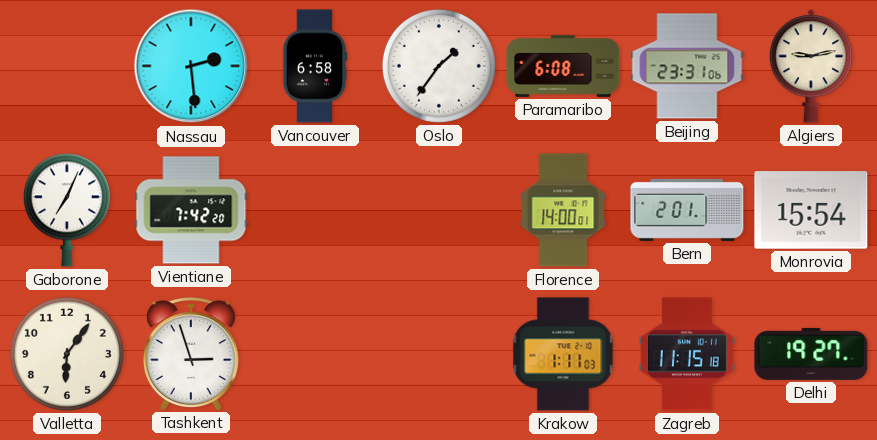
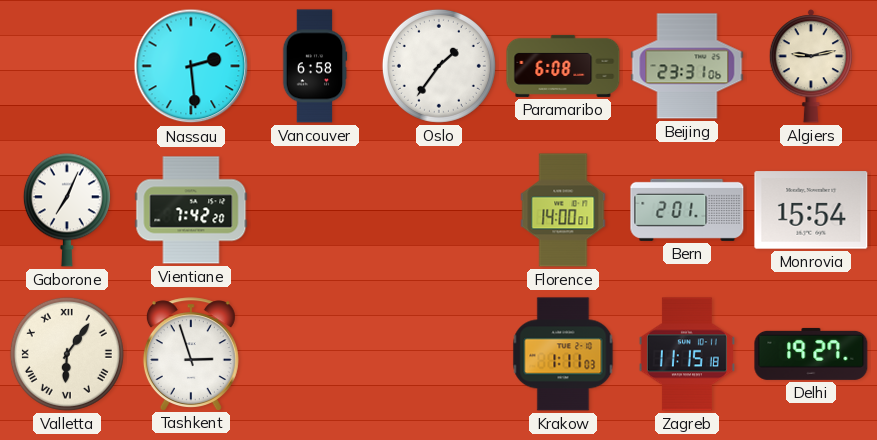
Valletta numerals: Arabic -> Roman (67, 354)
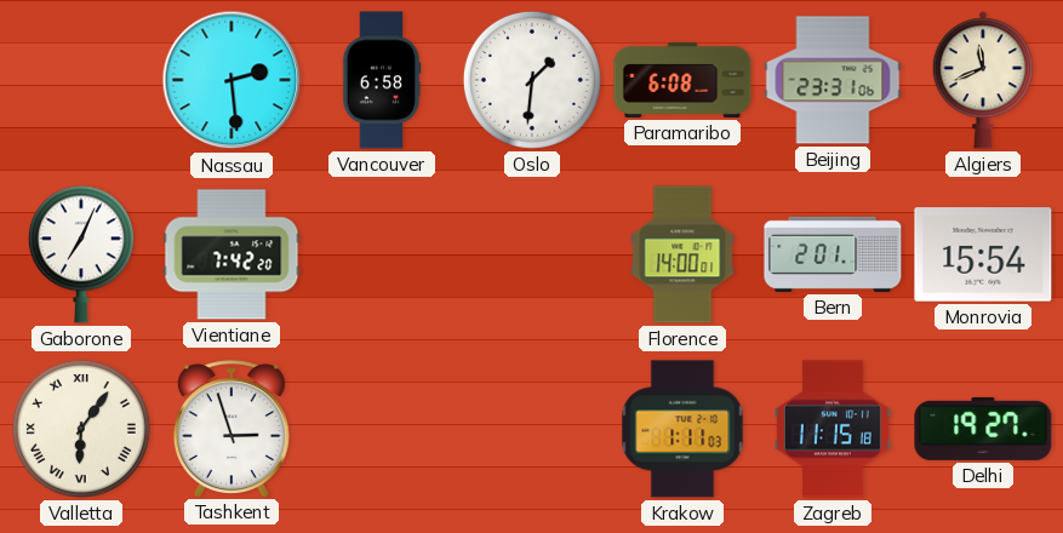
Oslo: 1:36 -> 1:31 (532, 80)
Algiers: 9:13 -> 11:41 (982, 80)
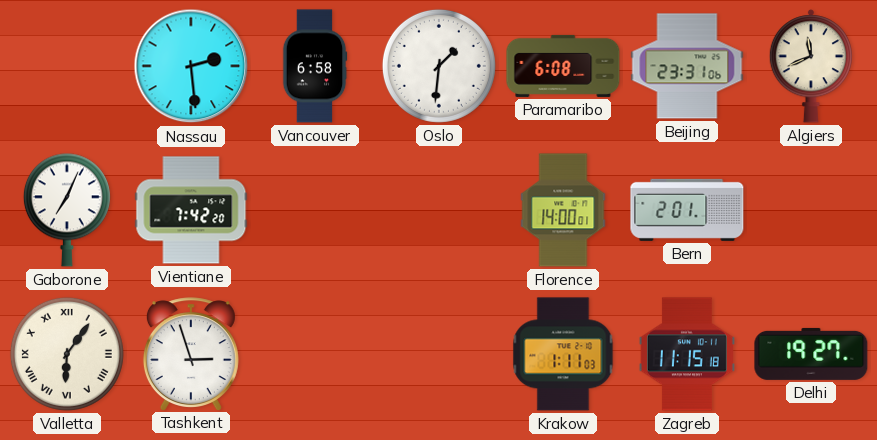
Monrovia: 15:54 -> none (983, 254)
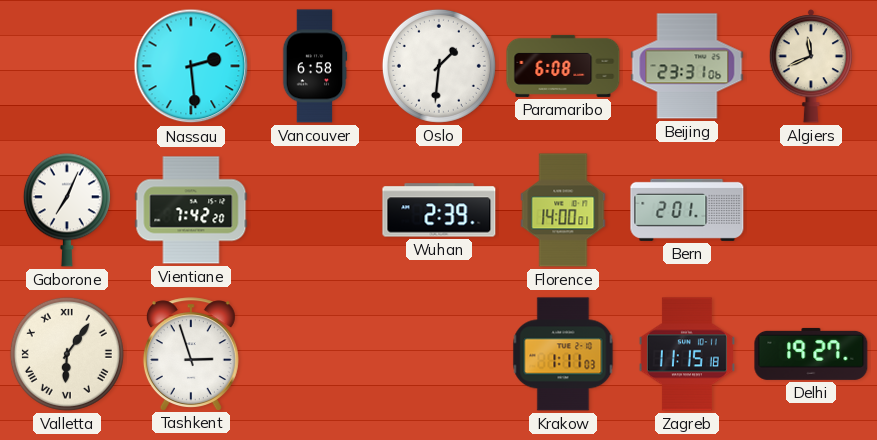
Wuhan: none -> 2:39 (439, 210)
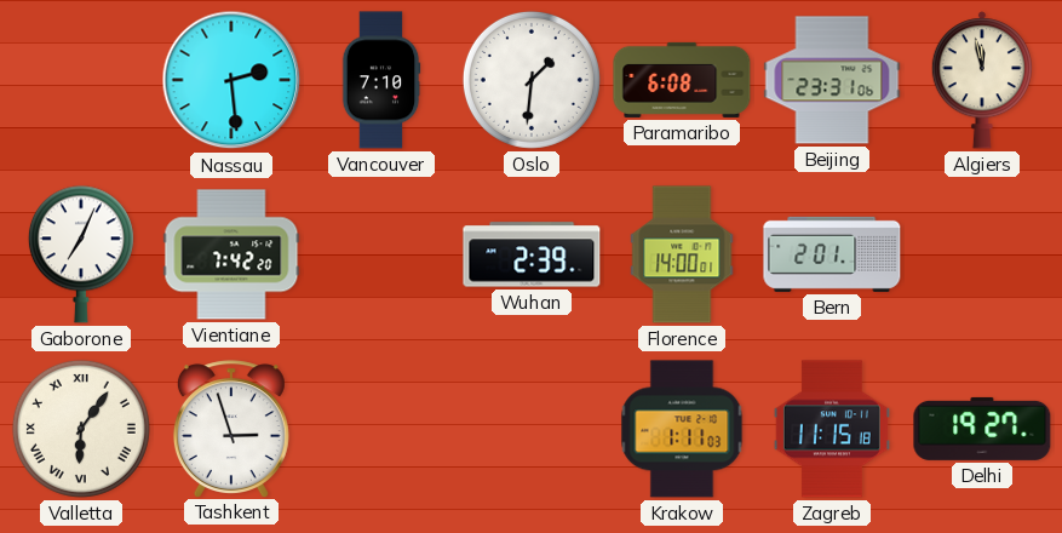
Vancouver: 6:58 -> 7:10 (381, 80)
Algiers: 11:41 -> 11:58 (981, 80)
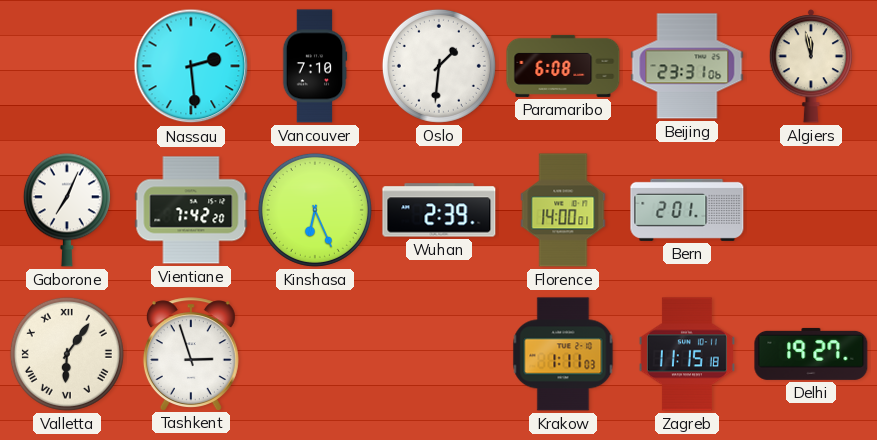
Kinshasa: none -> 6:26 (315, 210)
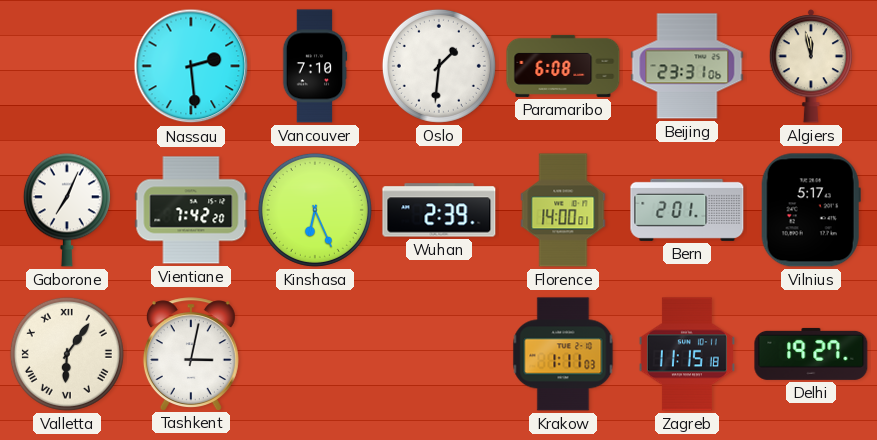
Vilnius: none -> 5:17 (811, 210)
Tashkent: 2:57 -> 3:02 (191, 354)
